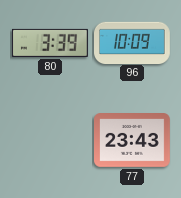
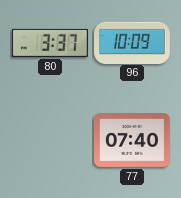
80: 3:39 -> 3:37 (50, 43)
77: 23:43 -> 07:40 (133, 141)
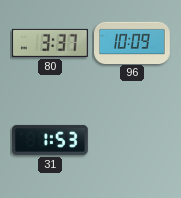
31: none -> 1:53 (50, 140)
77: 07:40 -> none (133, 141)
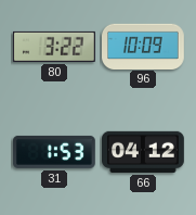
80: 3:37 -> 3:22 (54, 47)
66: none -> 04:12 (144, 152)
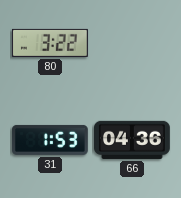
96: 10:09 -> none (144, 46)
66: 04:12 -> 04:36 (133, 140)
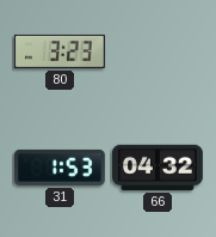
80: 3:22 -> 3:23 (60, 51)
66: 04:36 -> 04:32 (159, 168)
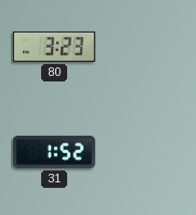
31: 1:53 -> 1:52 (54, 152)
66: 04:32 -> none (159, 168)
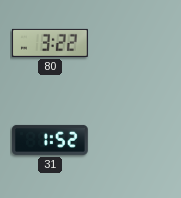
80: 3:23 -> 3:22 (50, 43)
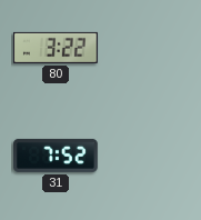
31: 1:52 -> 7:52 (56, 156)
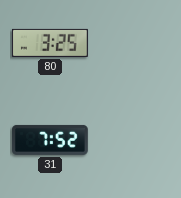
80: 3:22 -> 3:25 (50, 43)
